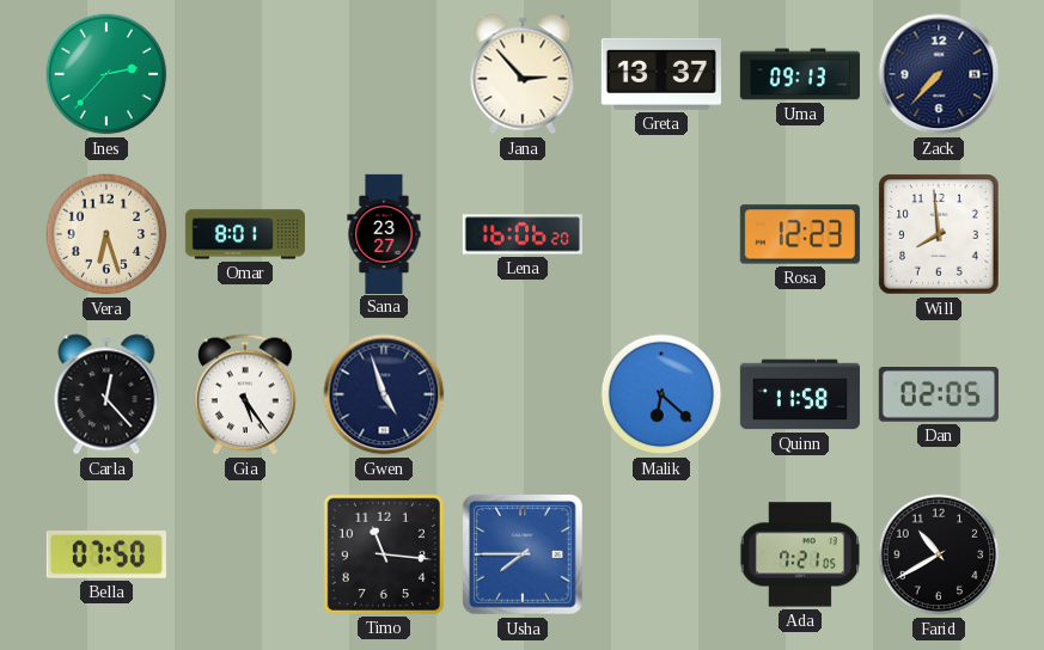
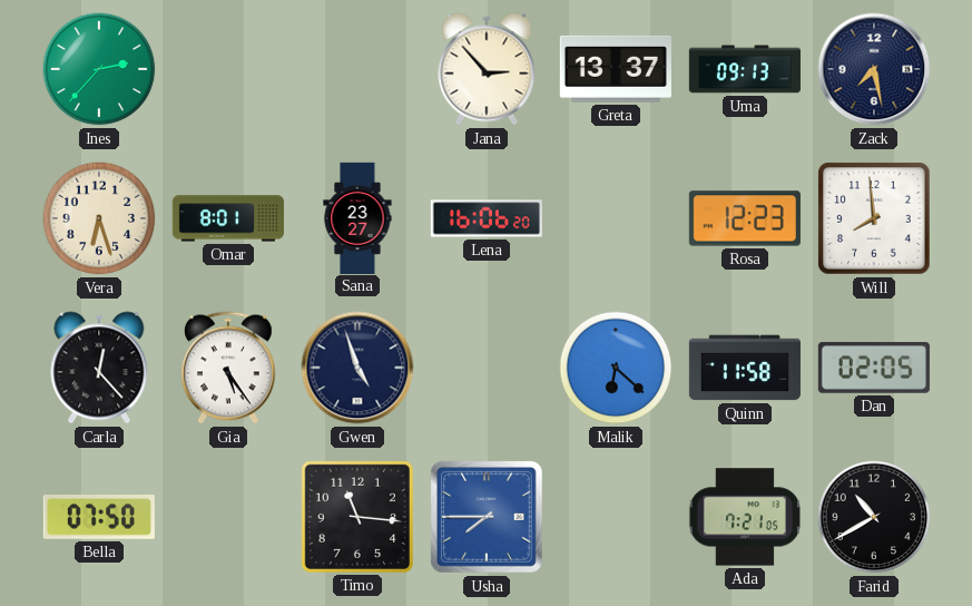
Zack: 7:37 -> 7:28 (874, 69)
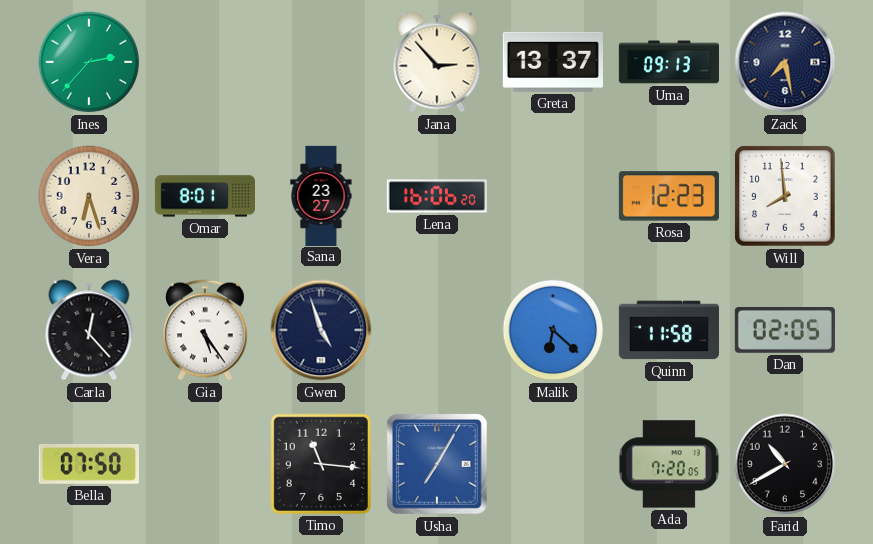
Usha: 7:45 -> 7:05 (438, 465)
Ada: 7:21 -> 7:20 (669, 464)
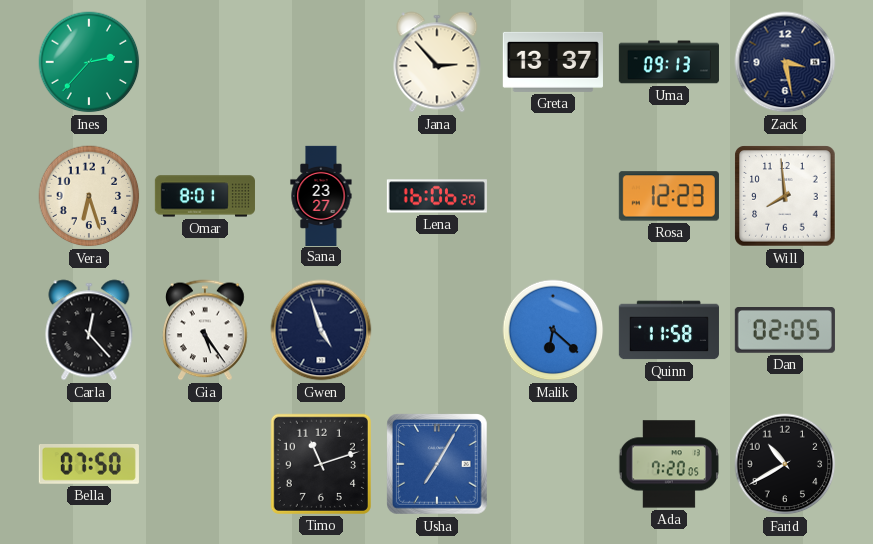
Zack: 7:28 -> 3:28 (785, 62)
Timo: 11:16 -> 11:12 (321, 464)
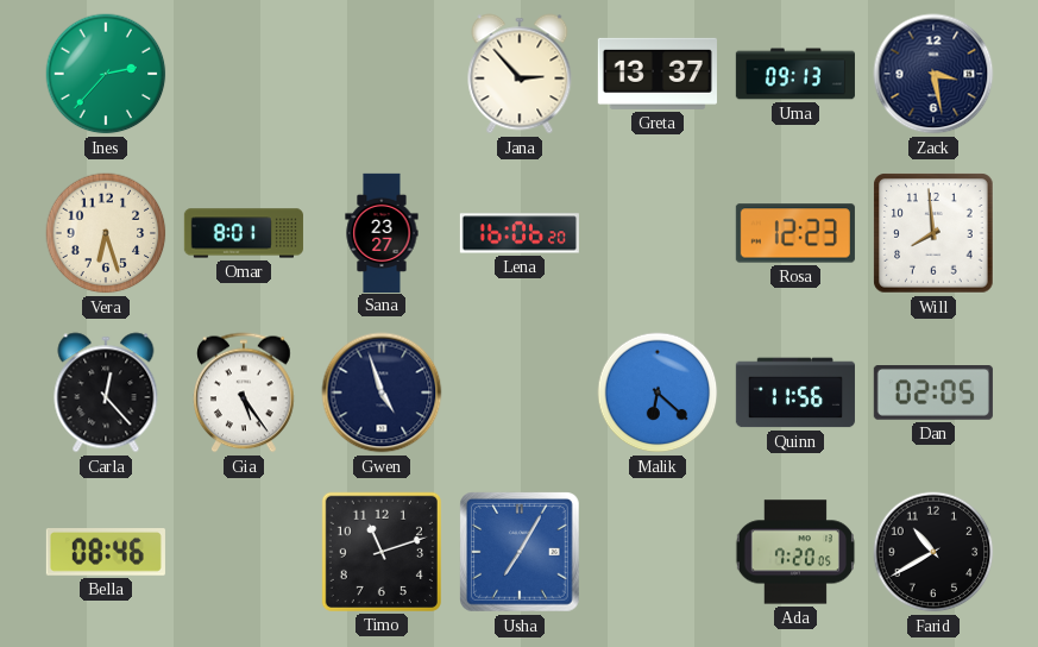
Quinn: 11:58 -> 11:56 (795, 392)
Bella: 07:50 -> 08:46 (106, 553)
